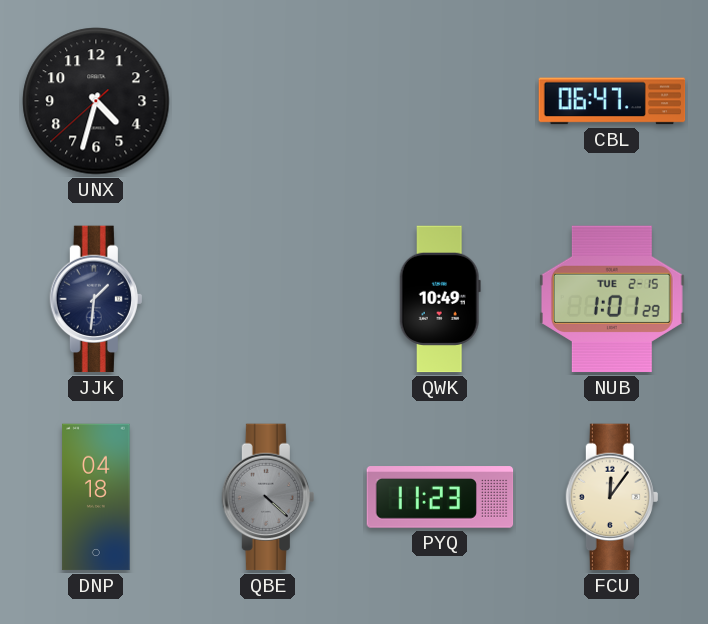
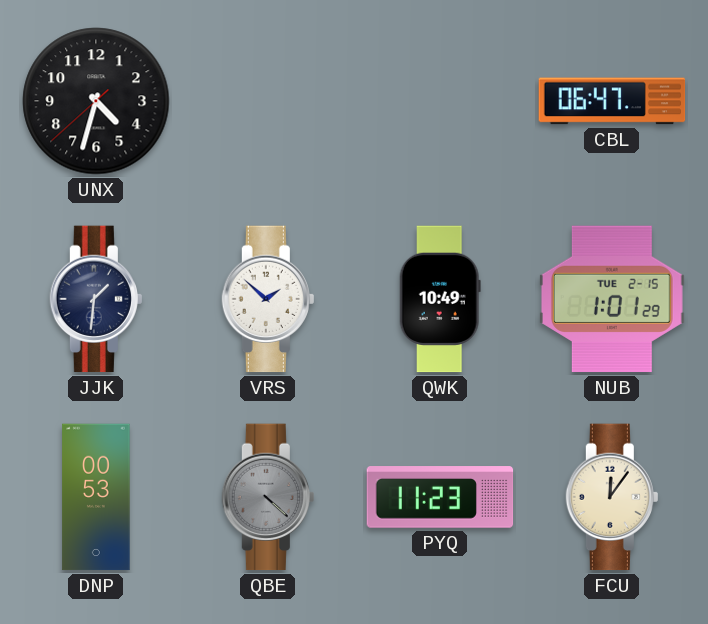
VRS: none -> 1:52 (268, 299)
DNP: 04:18 -> 00:53 (96, 497)
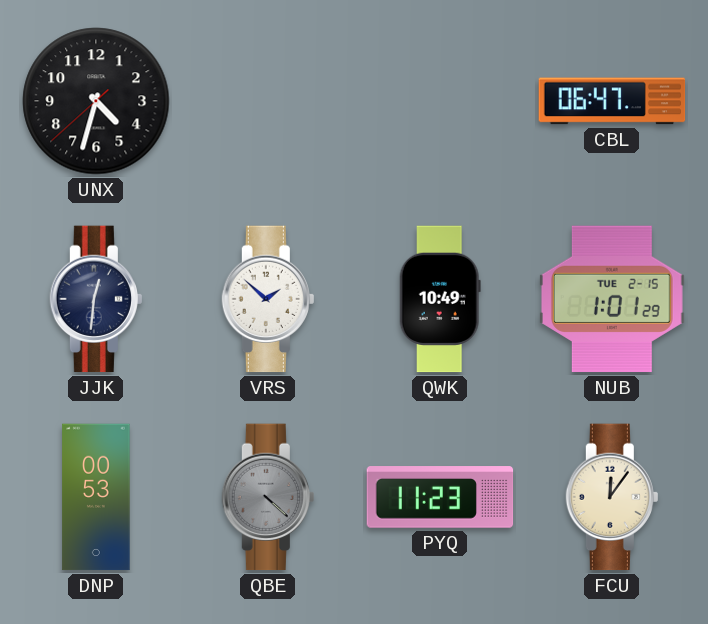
JJK: 1:31 -> 12:31 (96, 299)
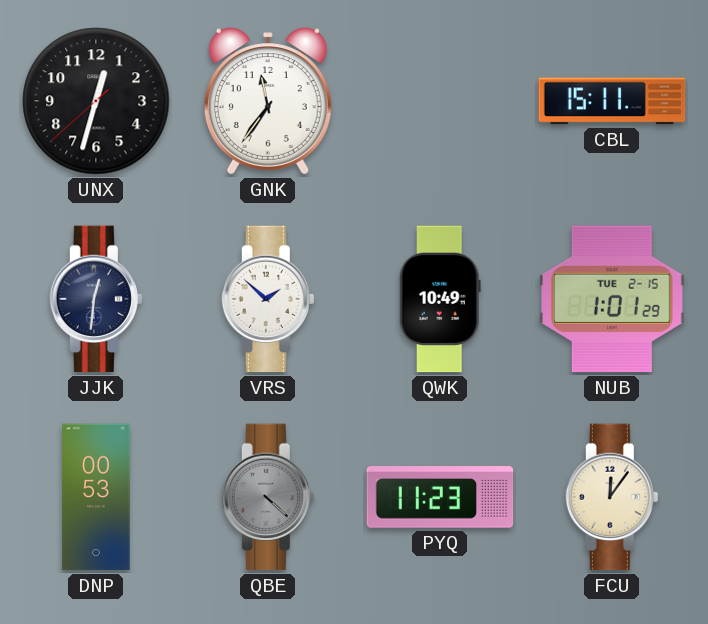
UNX: 4:32 -> 12:32 (96, 101)
GNK: none -> 11:36 (268, 101)
CBL: 06:47 -> 15:11 (612, 101)
